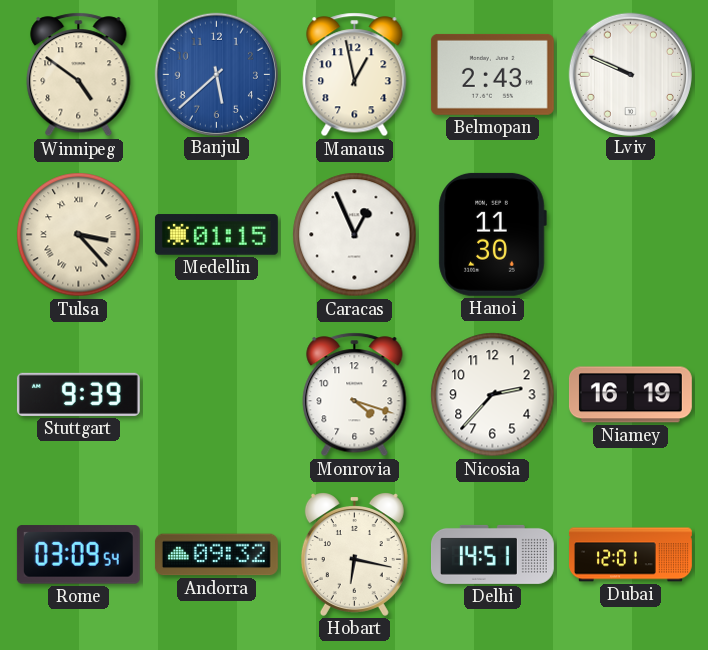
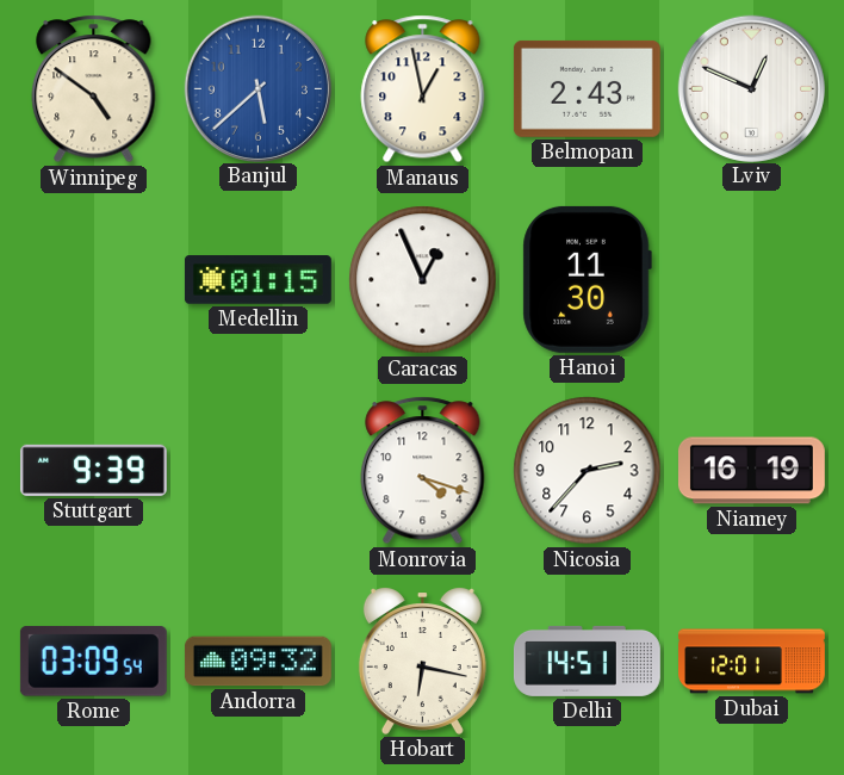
Lviv: 9:49 -> 12:49 (751, 88)
Tulsa: 3:23 -> none (79, 235)
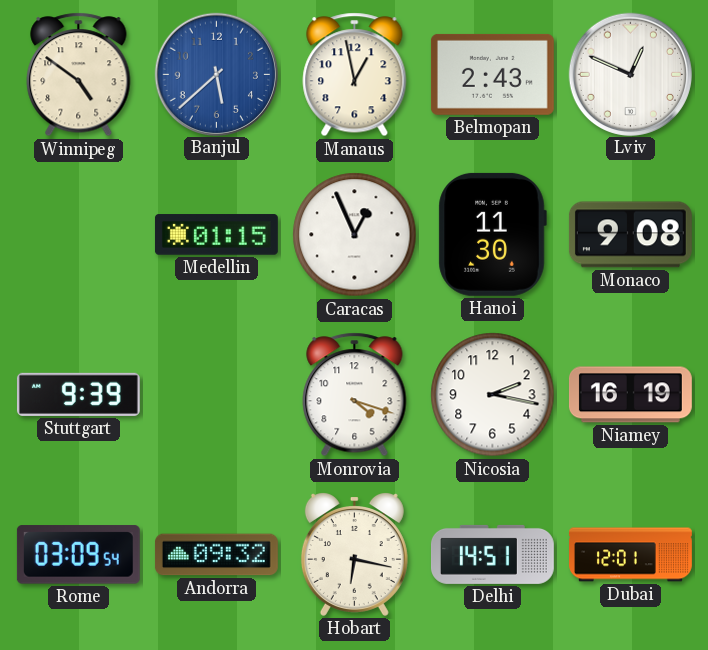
Monaco: none -> 9:08 (630, 235)
Nicosia: 2:37 -> 2:17 (493, 395)
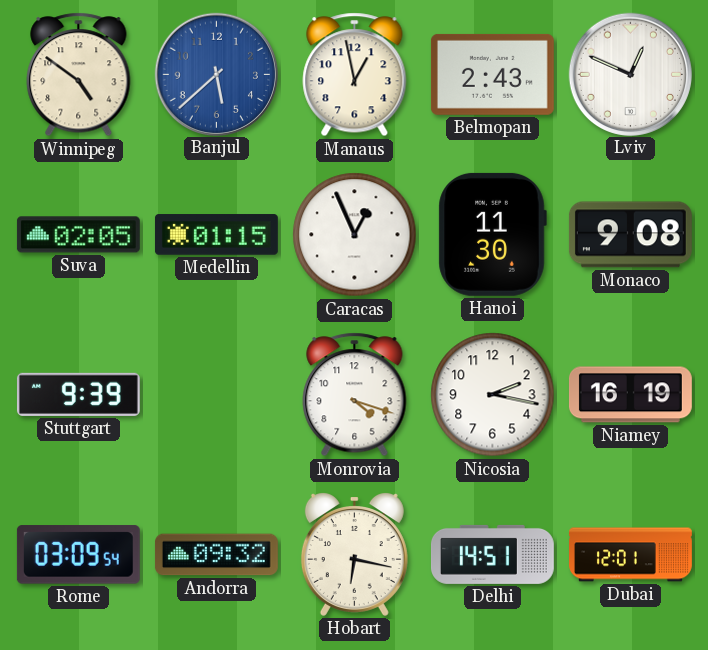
Suva: none -> 02:05 (78, 235)
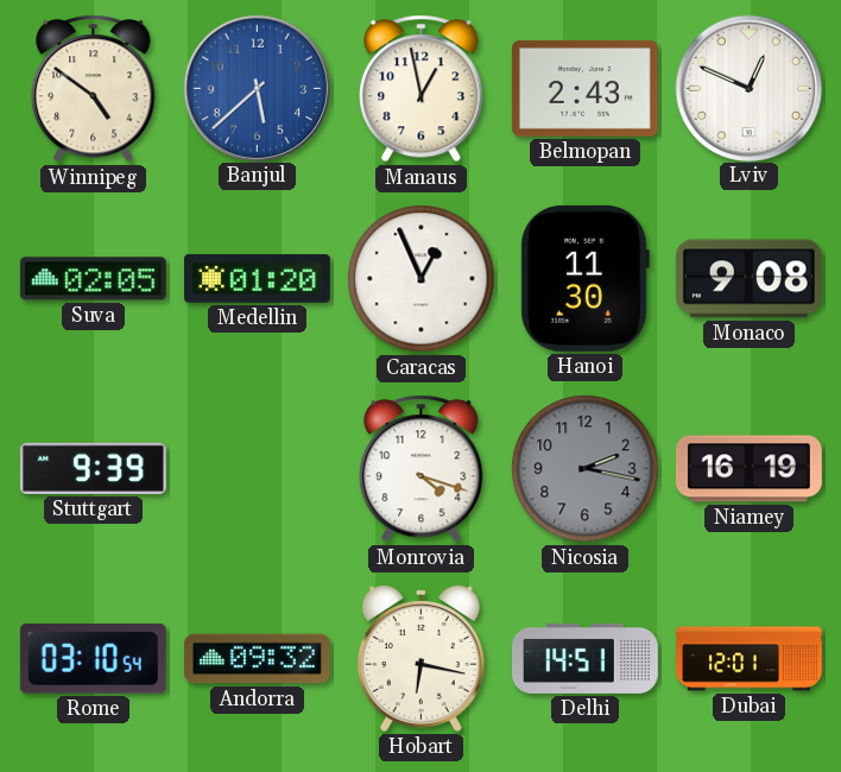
Medellin: 01:15 -> 01:20 (257, 279)
Nicosia dial: white -> grey (586, 469)
Rome: 03:09 -> 03:10 (93, 659)
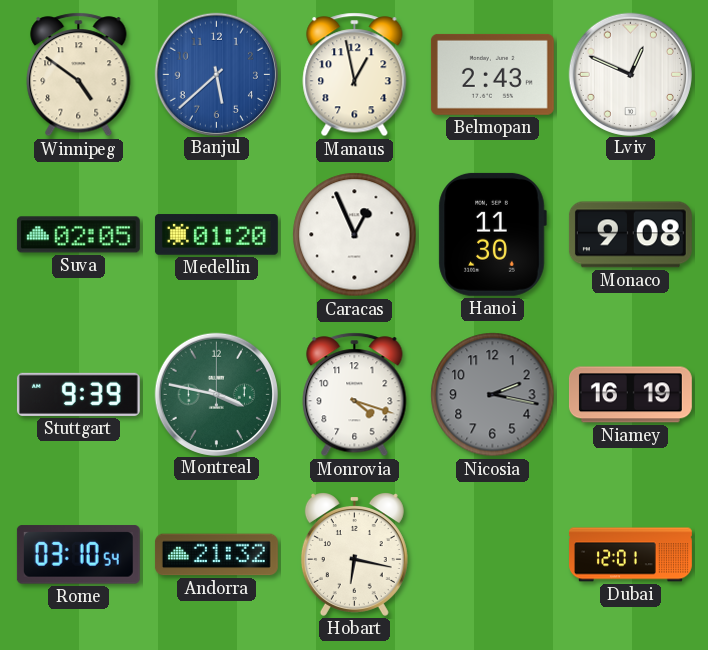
Montreal: none -> 3:47 (216, 394)
Andorra: 09:32 -> 21:32 (216, 555)
Delhi: 14:51 -> none (584, 658)
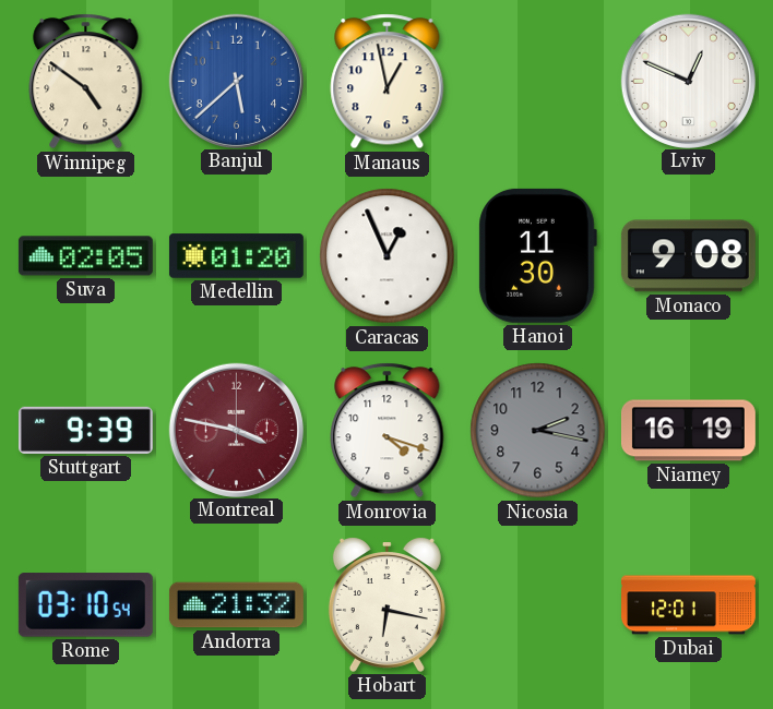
Belmopan: 2:43 -> none (492, 74)
Montreal dial: green -> burgundy (236, 430)
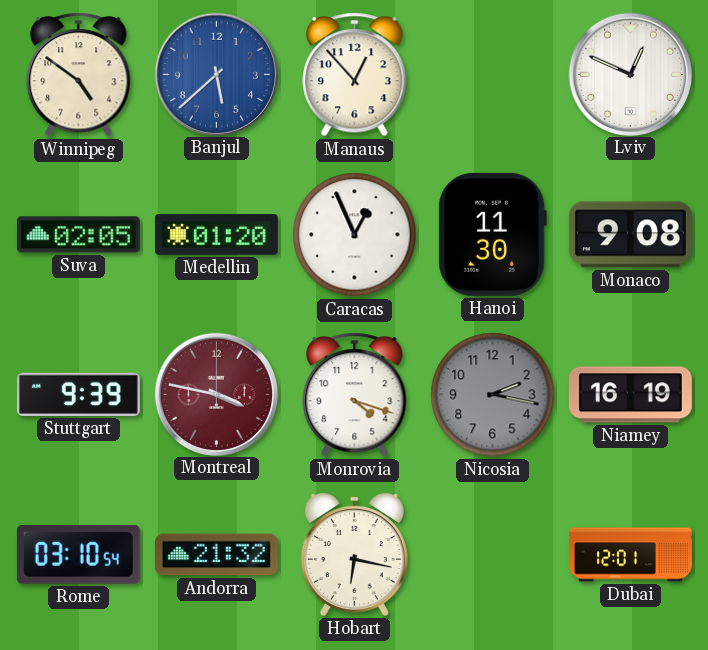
Manaus: 12:58 -> 12:53 (355, 75)
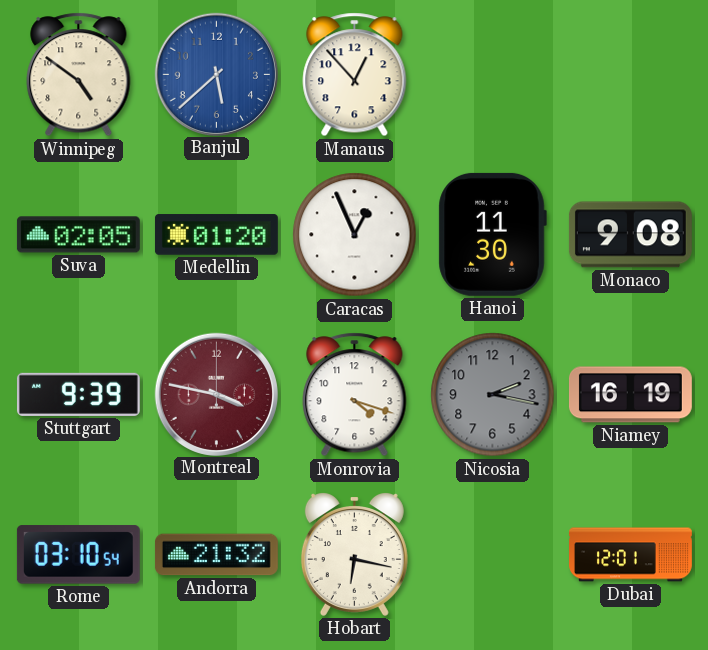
Lviv: 12:49 -> none (630, 74)
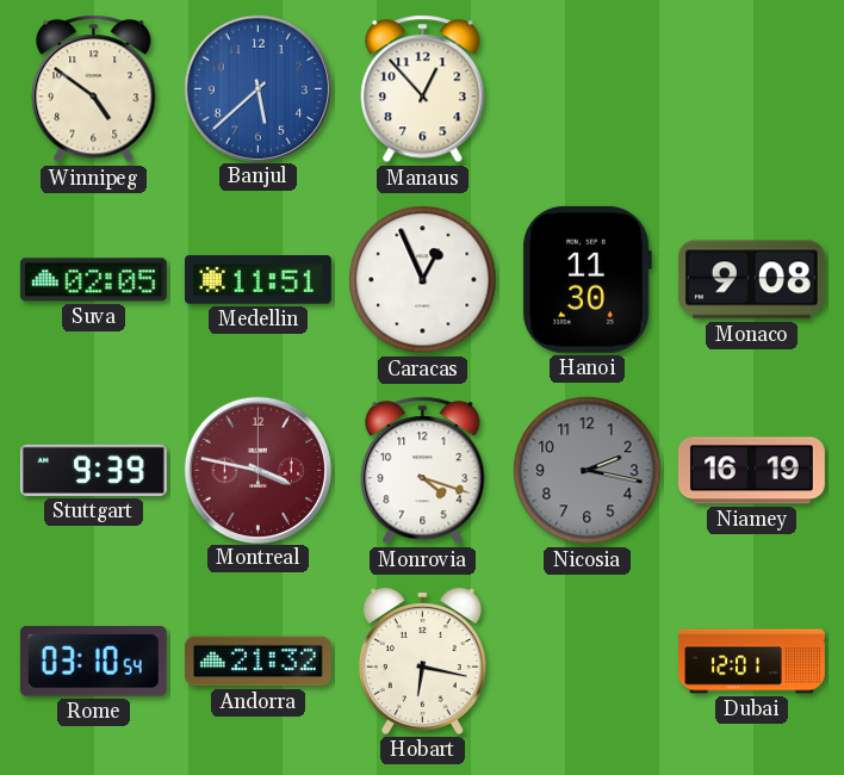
Medellin: 01:20 -> 11:51 (257, 280)
